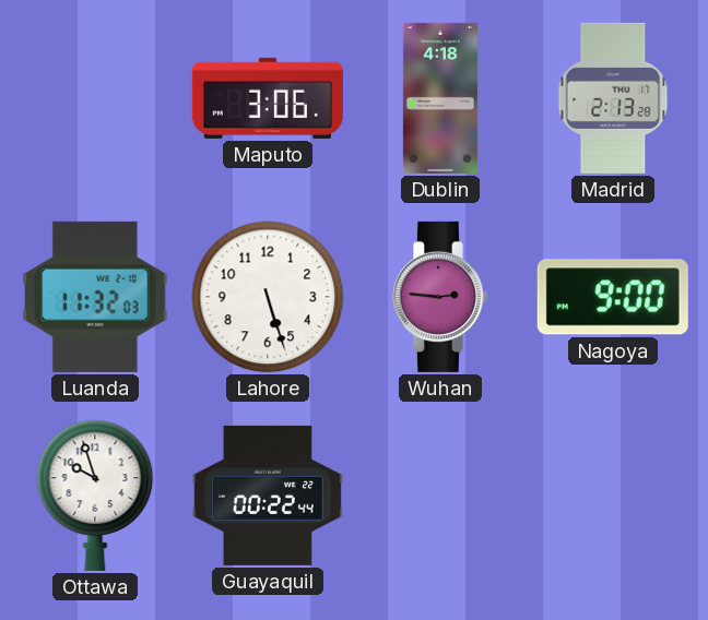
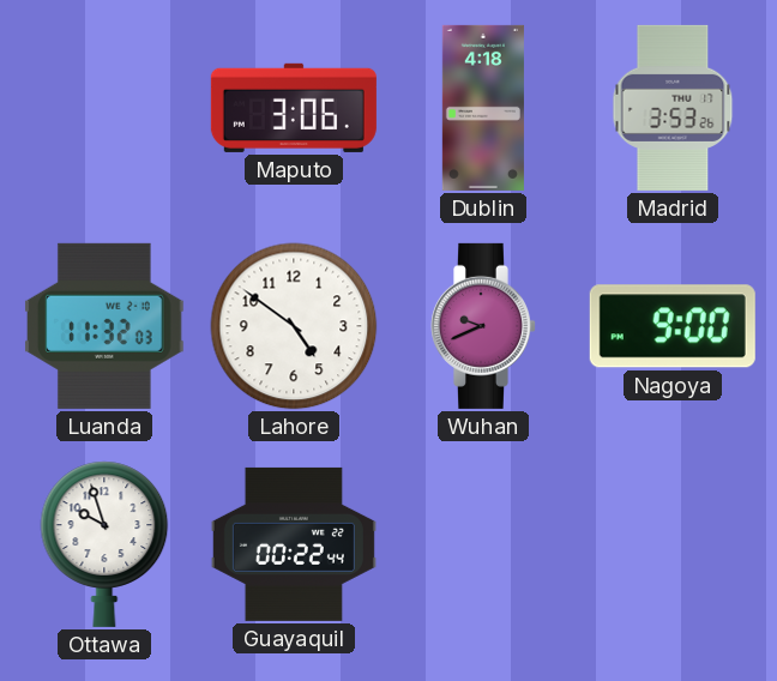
Madrid: 2:13 -> 3:53 (673, 108)
Lahore: 5:27 -> 4:51 (294, 326)
Wuhan: 2:46 -> 9:41 (482, 326)
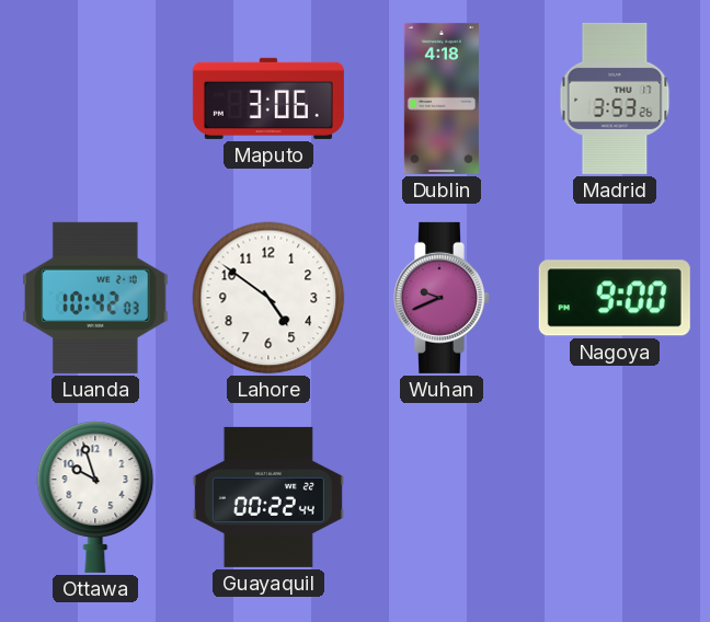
Luanda: 11:32 -> 10:42 (96, 298)
